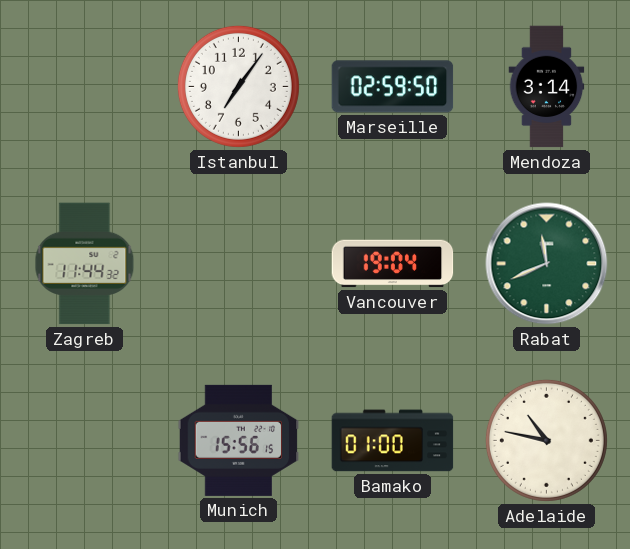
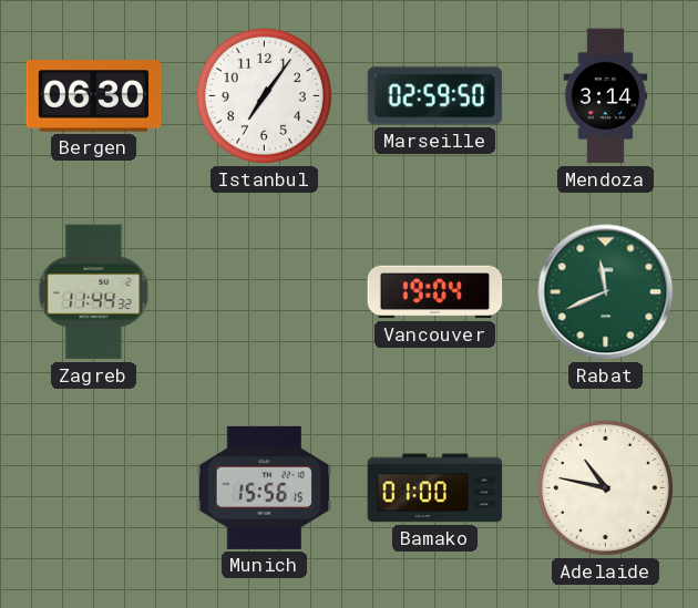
Bergen: none -> 06:30 (94, 96)
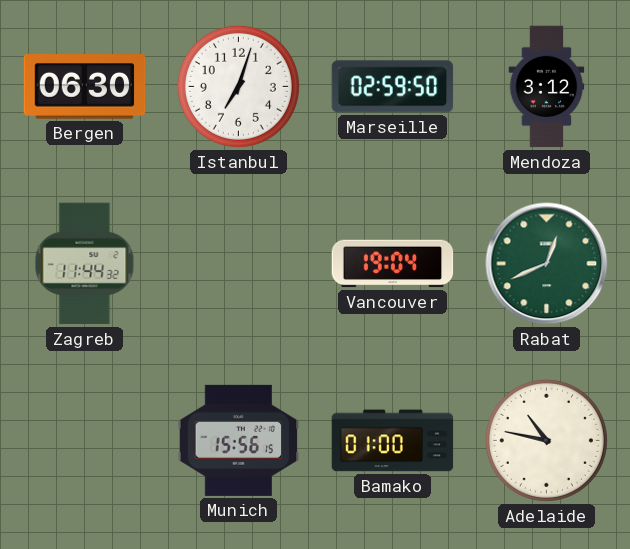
Istanbul: 7:06 -> 7:03 (238, 86)
Mendoza: 3:14 -> 3:12 (547, 87)
Rabat: 11:41 -> 12:41 (547, 264)
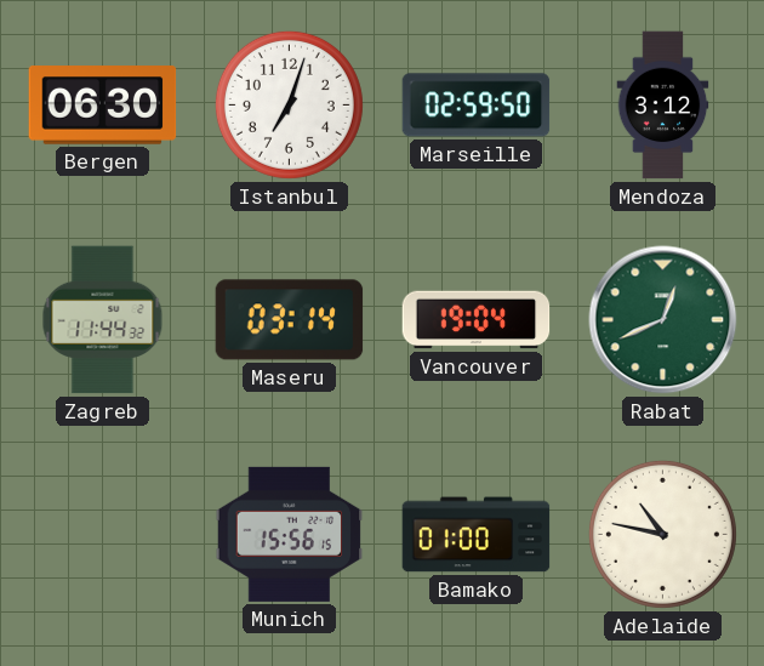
Maseru: none -> 03:14 (290, 320)
